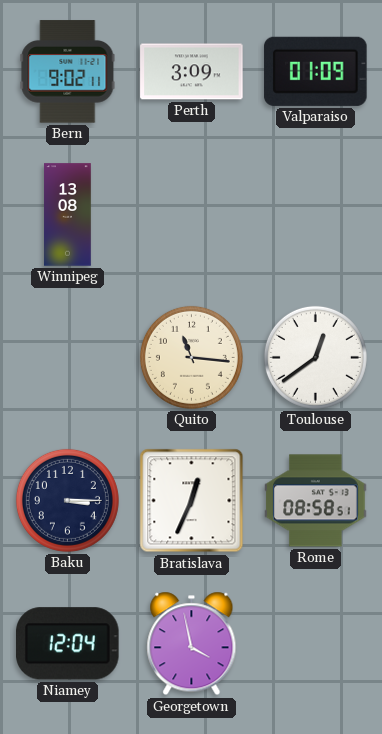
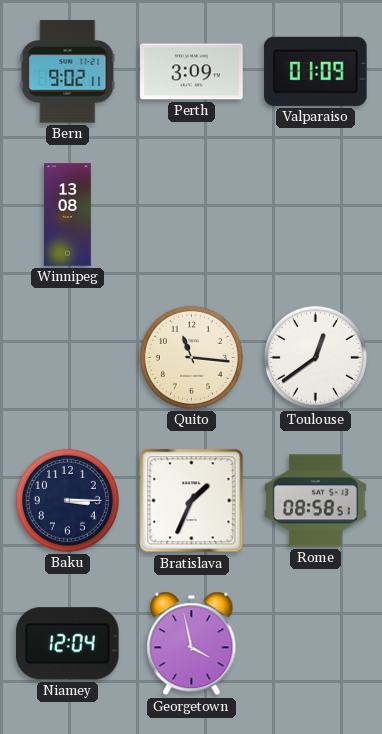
Bratislava: 12:34 -> 1:34 (192, 501)
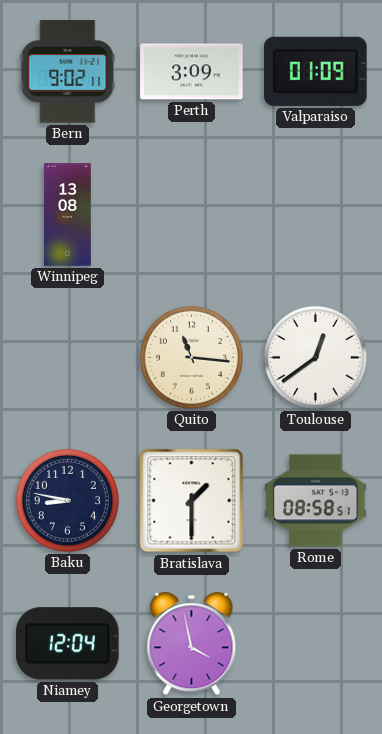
Baku: 3:15 -> 8:47 (67, 500)
Bratislava: 1:34 -> 1:30 (192, 501)
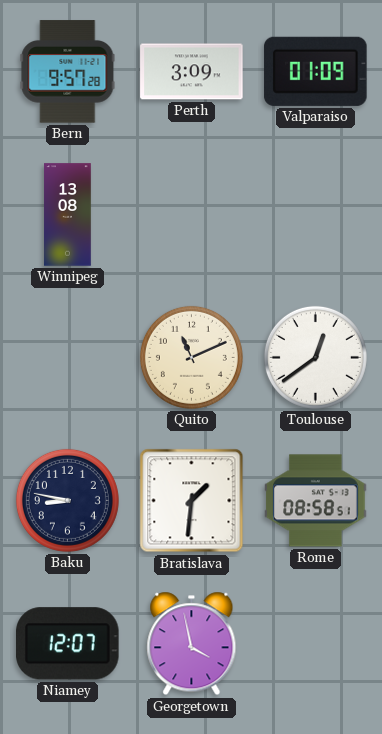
Bern: 9:02 -> 9:57 (68, 72)
Quito: 11:16 -> 11:11 (191, 357)
Bratislava: 1:30 -> 1:31 (192, 501)
Niamey: 12:04 -> 12:07 (68, 644)
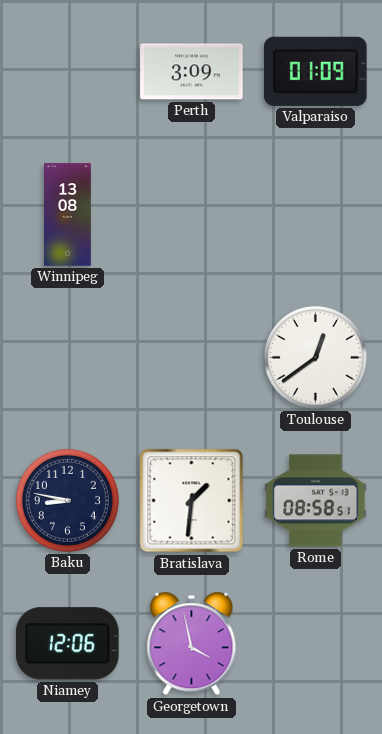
Bern: 9:57 -> none (68, 72)
Quito: 11:11 -> none (191, 357)
Niamey: 12:07 -> 12:06 (68, 644)
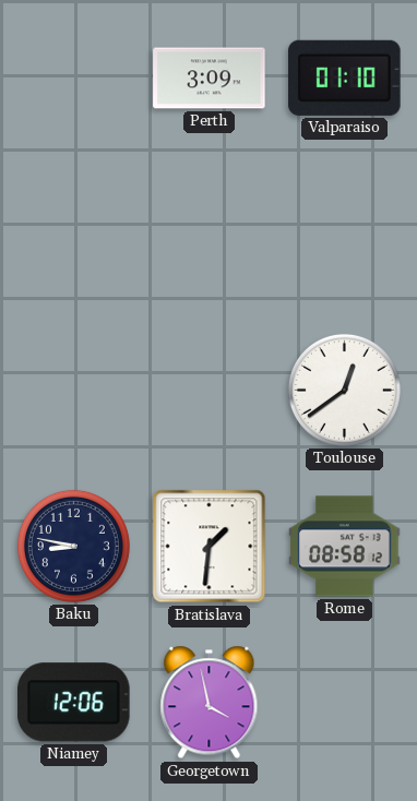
Valparaiso: 01:09 -> 01:10 (345, 77)
Winnipeg: 13:08 -> none (68, 215)
Rome: 08:58:51 -> 08:58:12 (345, 547)
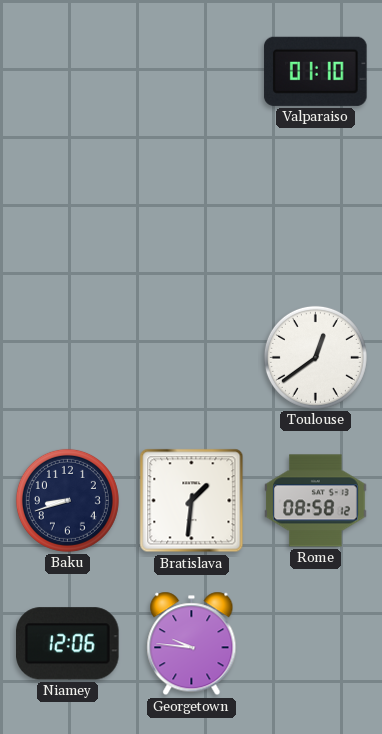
Perth: 3:09 -> none (210, 79)
Baku: 8:47 -> 8:42 (67, 500)
Georgetown: 3:58 -> 9:46 (192, 644)
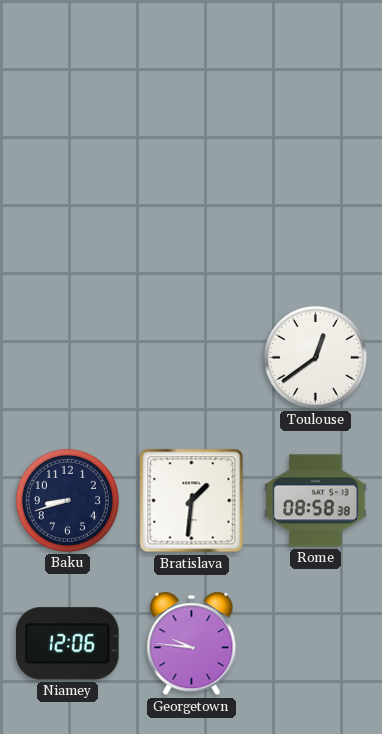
Valparaiso: 01:10 -> none (316, 71)
Rome: 08:58:12 -> 08:58:38 (316, 501)
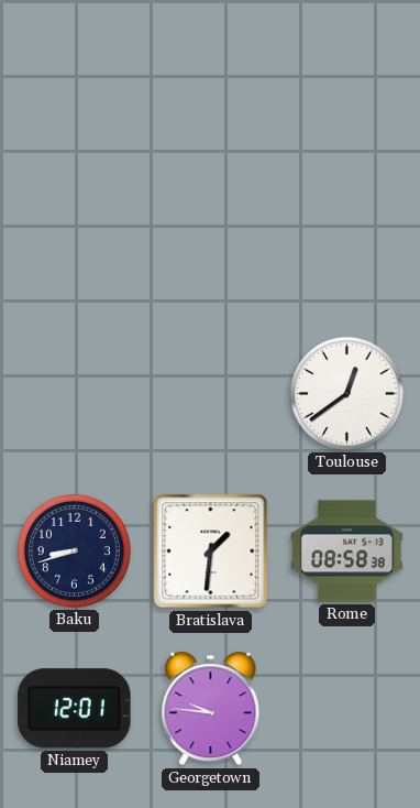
Niamey: 12:06 -> 12:01 (75, 709)
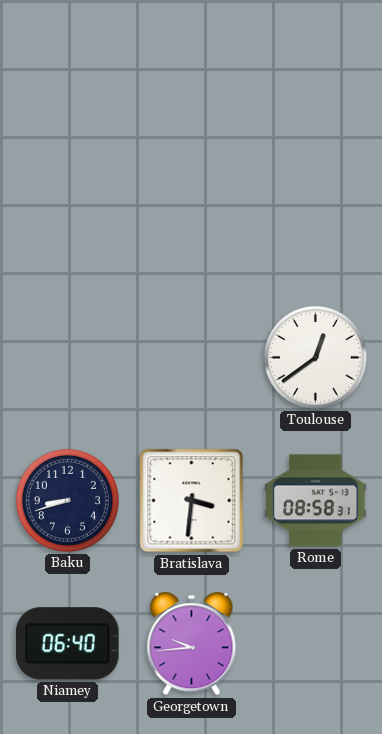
Bratislava: 1:31 -> 3:31 (192, 501)
Rome: 08:58:38 -> 08:58:31 (316, 501)
Niamey: 12:01 -> 06:40 (68, 644)
Georgetown: 9:46 -> 9:44 (192, 644)
